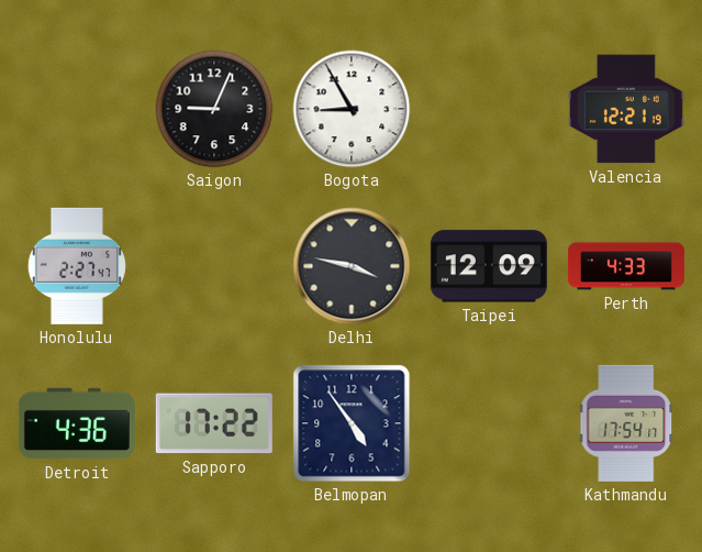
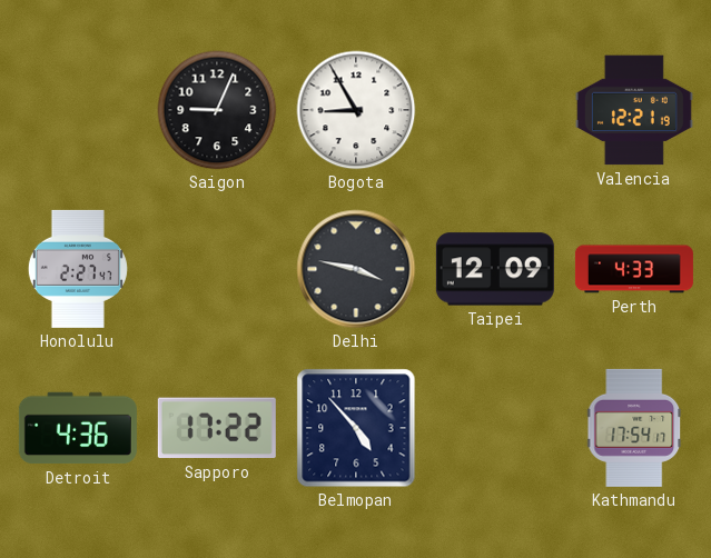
Belmopan: 4:54 -> 4:53 (356, 428)
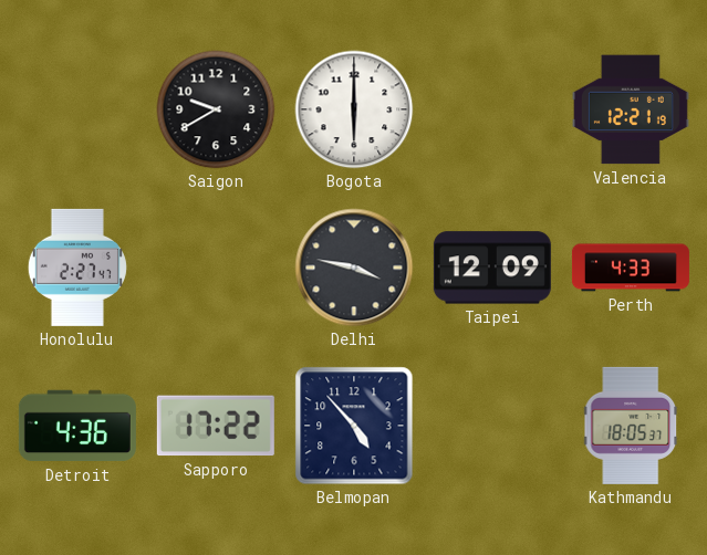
Saigon: 9:04 -> 9:40 (216, 109)
Bogota: 8:55 -> 6:00 (354, 109)
Kathmandu: 17:54 -> 18:05 (632, 426)
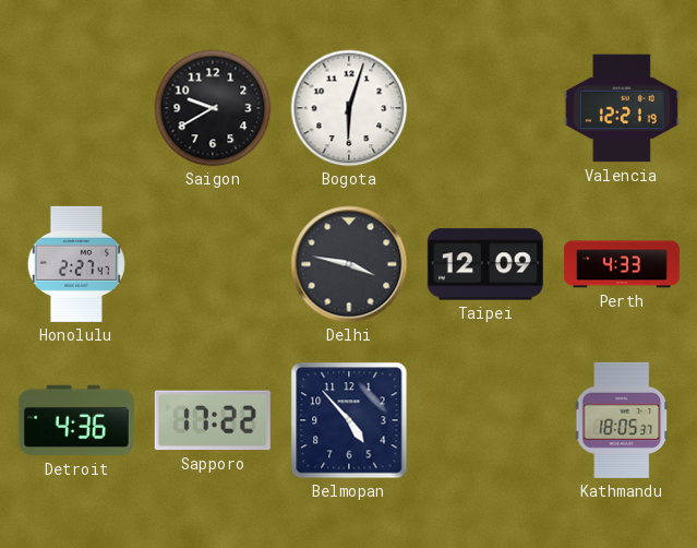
Bogota: 6:00 -> 6:03 (349, 108)
